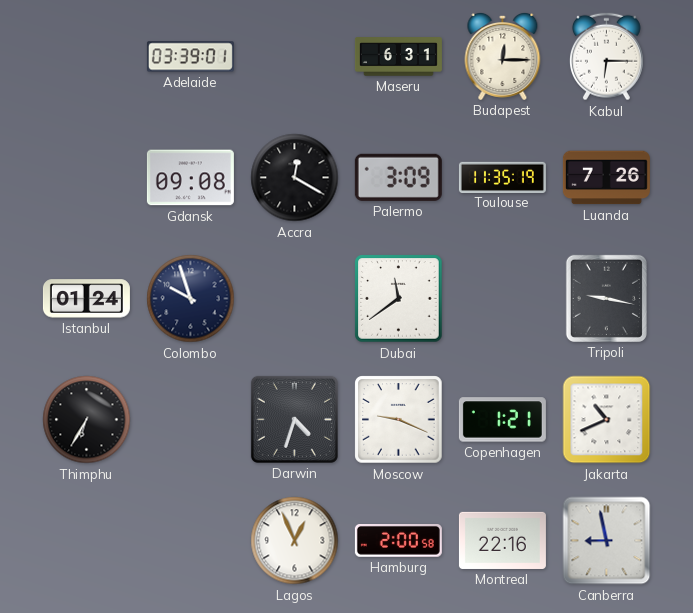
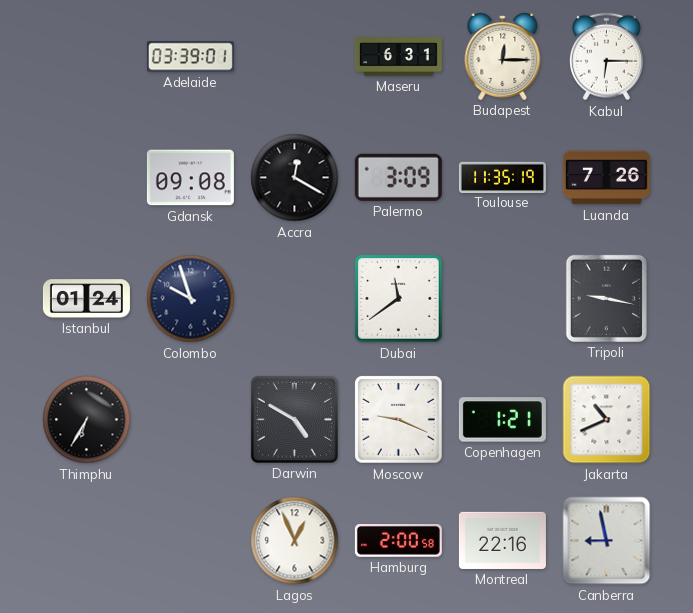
Darwin: 4:33 -> 4:50 (294, 419)
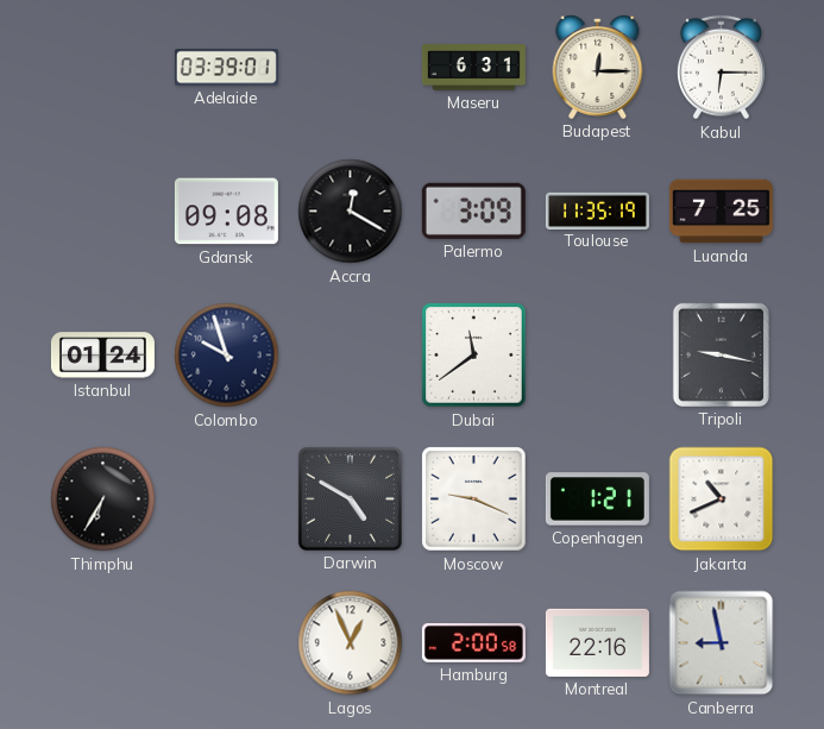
Luanda: 7:26 -> 7:25 (721, 212)
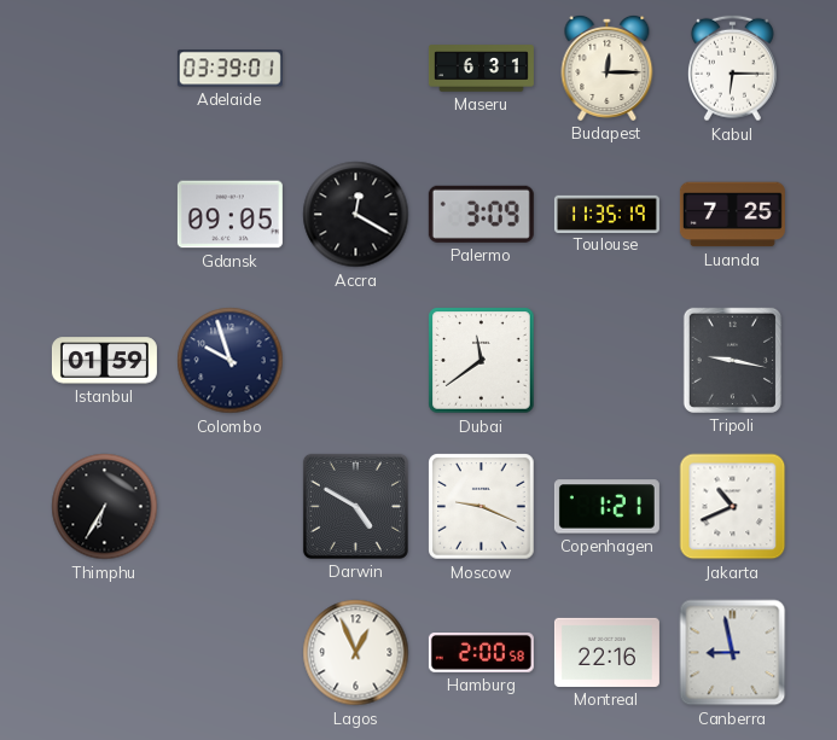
Gdansk: 09:08 -> 09:05 (229, 215)
Istanbul: 01:24 -> 01:59 (104, 361)
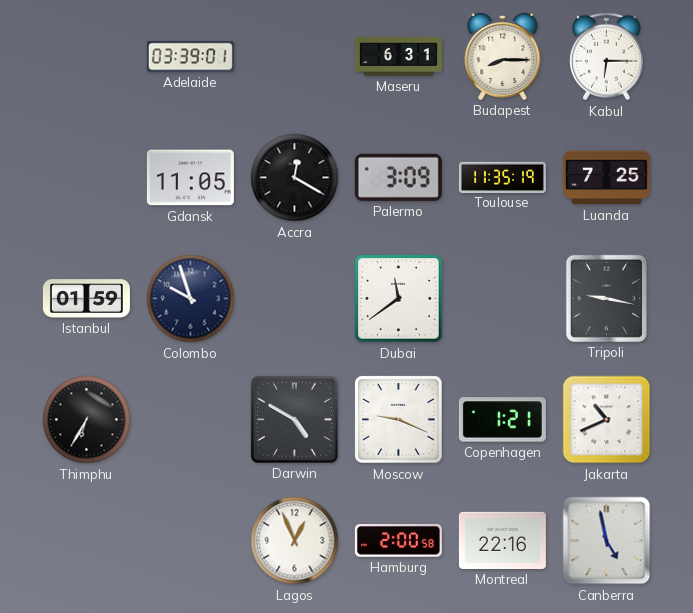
Budapest: 12:15 -> 8:15 (503, 56)
Gdansk: 09:05 -> 11:05 (190, 178)
Canberra: 8:58 -> 4:58 (607, 541)
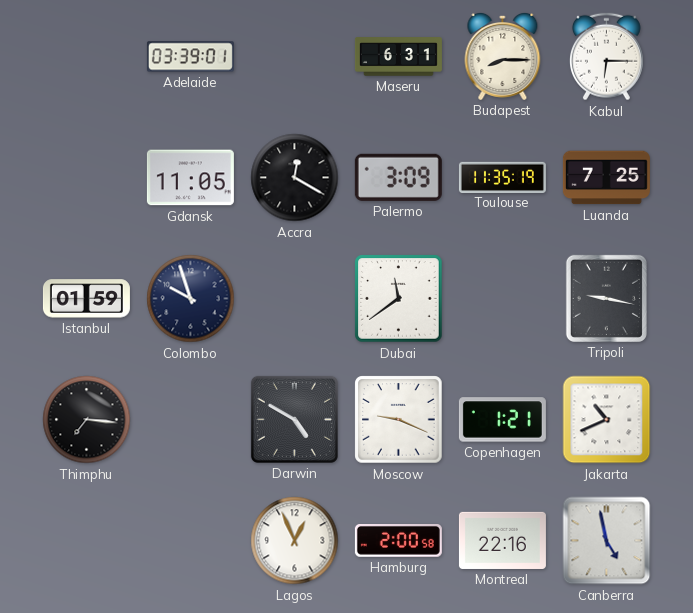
Thimphu: 6:35 -> 7:16 (87, 420)
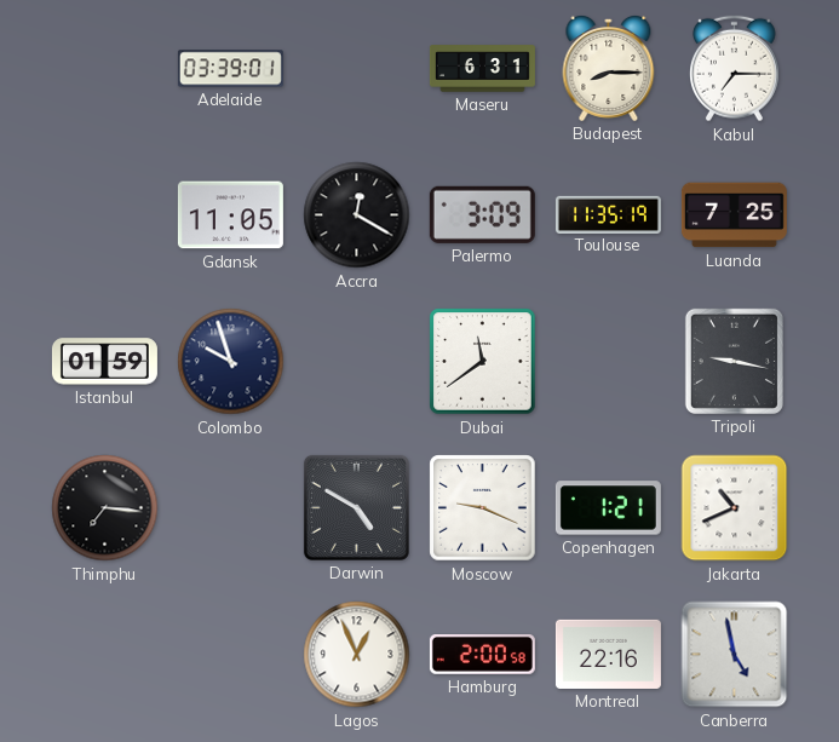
Kabul: 6:15 -> 7:15 (734, 69)
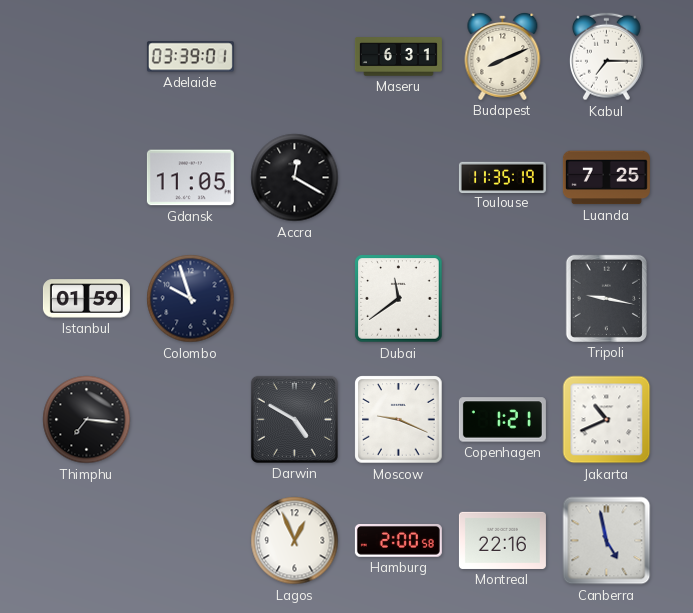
Budapest: 8:15 -> 8:11 (503, 56)
Palermo: 3:09 -> none (482, 214)
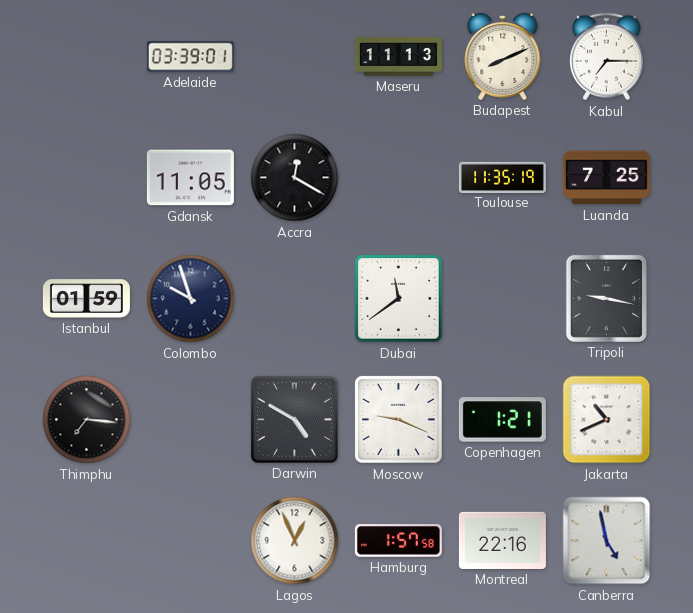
Maseru: 6:31 -> 11:13 (398, 57)
Hamburg: 2:00 -> 1:57 (398, 541)
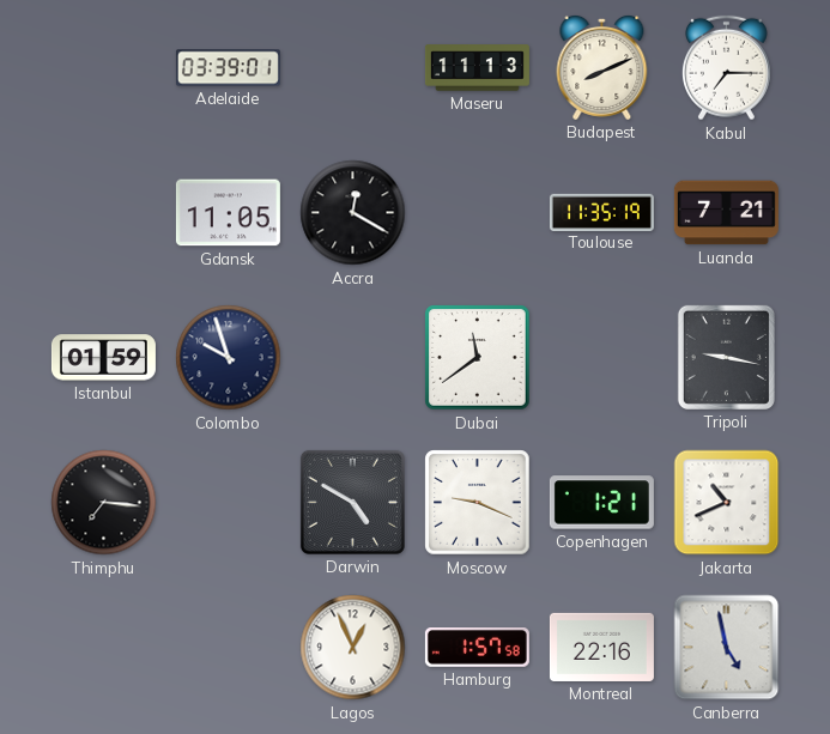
Luanda: 7:25 -> 7:21 (726, 213)
